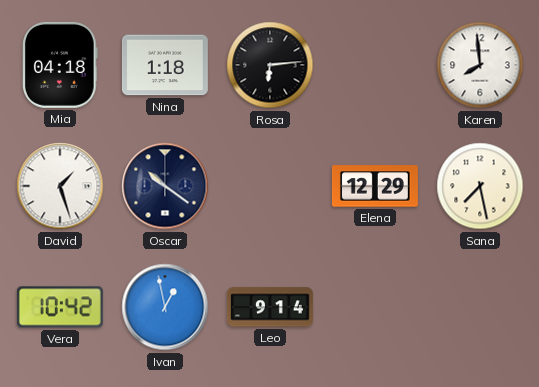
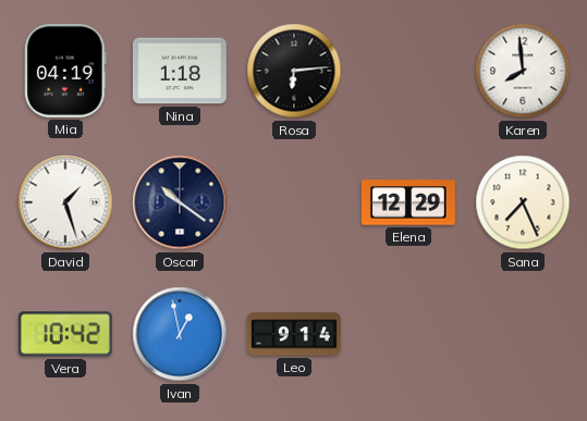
Mia: 04:18 -> 04:19 (66, 71)
Sana: 7:28 -> 7:26 (523, 202)
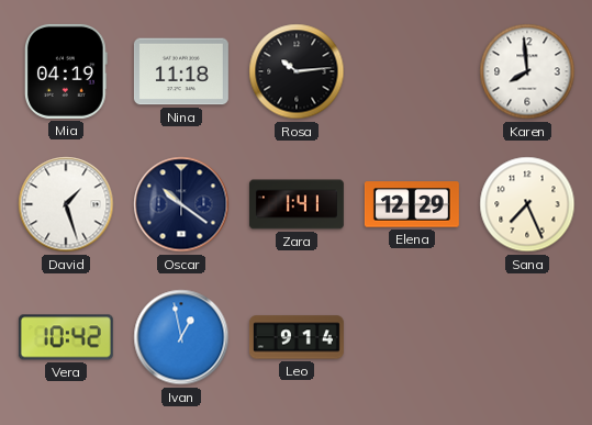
Nina: 1:18 -> 11:18 (181, 71)
Rosa: 6:14 -> 10:14 (297, 71)
Zara: none -> 1:41 (297, 204)
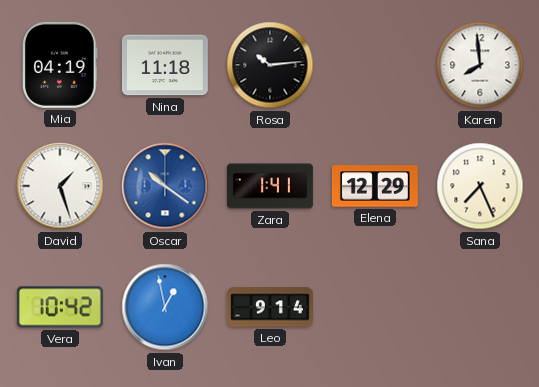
Oscar dial: navy -> blue (165, 186)
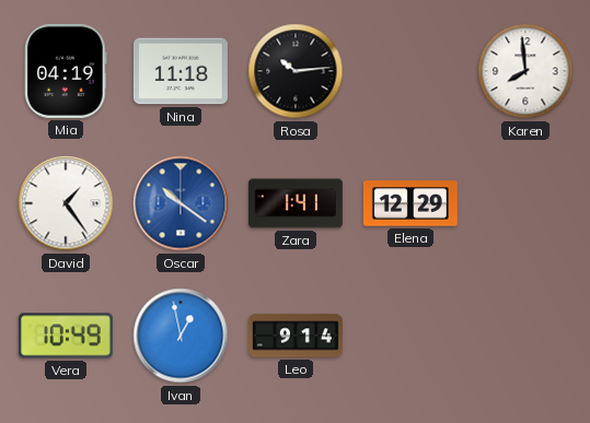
David: 1:27 -> 1:24 (66, 203)
Sana: 7:26 -> none (480, 186)
Vera: 10:42 -> 10:49 (66, 336)
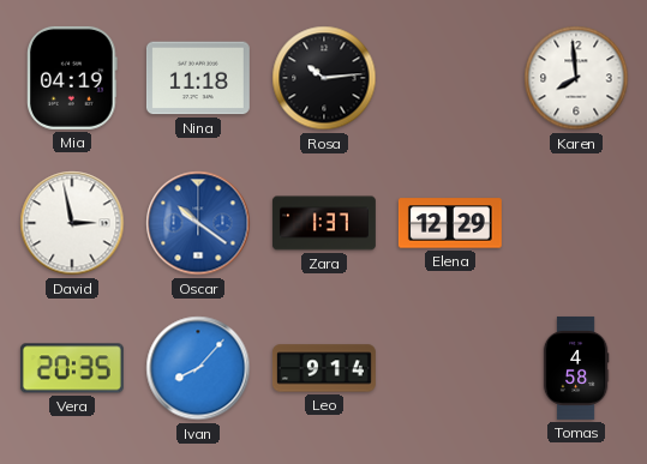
David: 1:24 -> 2:58 (72, 223)
Zara: 1:41 -> 1:37 (324, 223)
Vera: 10:49 -> 20:35 (72, 368)
Ivan: 12:58 -> 8:07 (198, 368)
Tomas: none -> 4:58 (576, 368)
